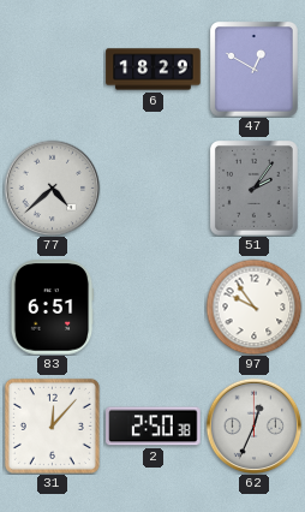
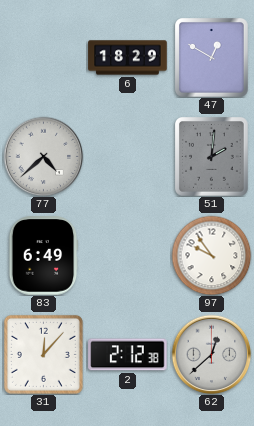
51: 2:06 -> 2:01 (212, 157)
83: 6:51 -> 6:49 (43, 256)
2: 2:50 -> 2:12 (128, 355)
62: 12:34 -> 12:38 (211, 354)
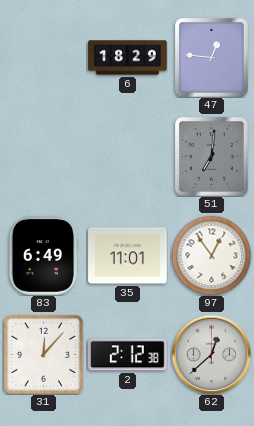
47: 12:50 -> 12:46 (212, 58)
77: 4:38 -> none (43, 156)
51: 2:01 -> 7:01 (212, 157)
35: none -> 11:01 (128, 256)
97: 9:54 -> 12:54 (211, 255)
